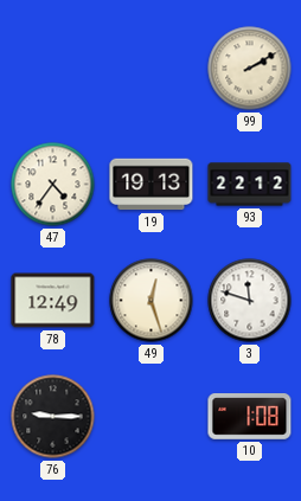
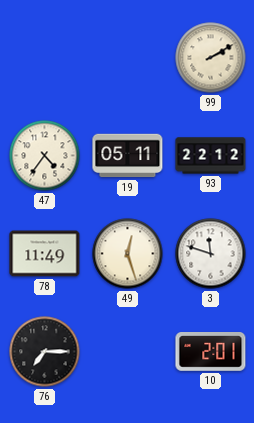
19: 19:13 -> 05:11 (128, 156)
78: 12:49 -> 11:49 (45, 254)
76: 9:15 -> 7:15 (45, 352)
10: 1:08 -> 2:01 (211, 352)
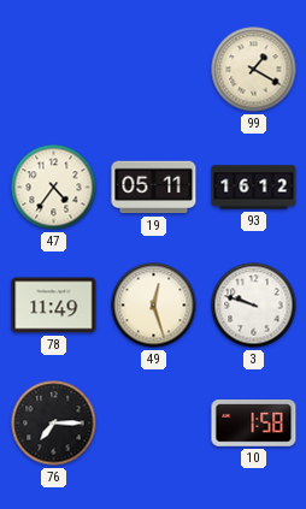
99: 2:10 -> 1:20 (254, 70)
93: 22:12 -> 16:12 (254, 188)
3: 11:48 -> 9:48 (254, 306)
10: 2:01 -> 1:58 (254, 424)
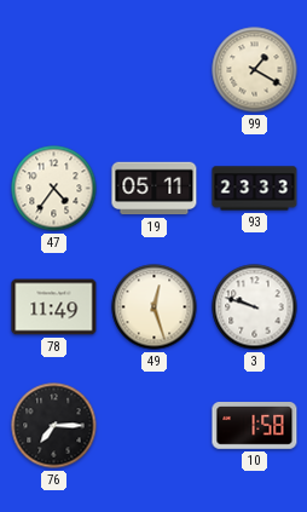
93: 16:12 -> 23:33 (255, 189)
